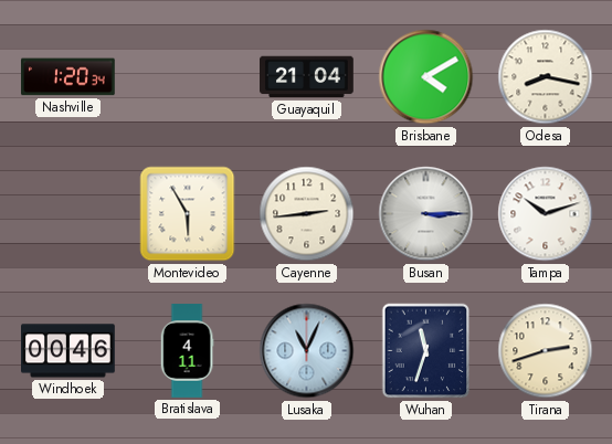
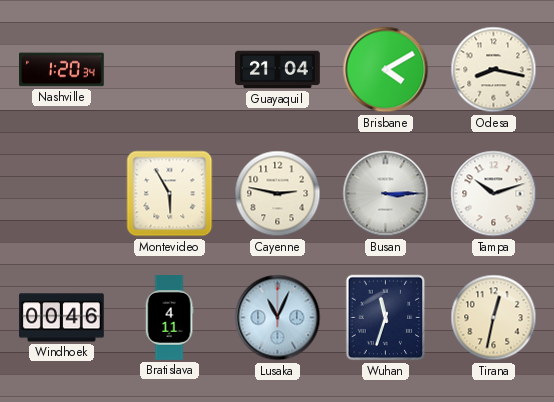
Cayenne: 2:44 -> 2:47 (278, 194)
Tirana: 2:42 -> 12:32 (494, 318)
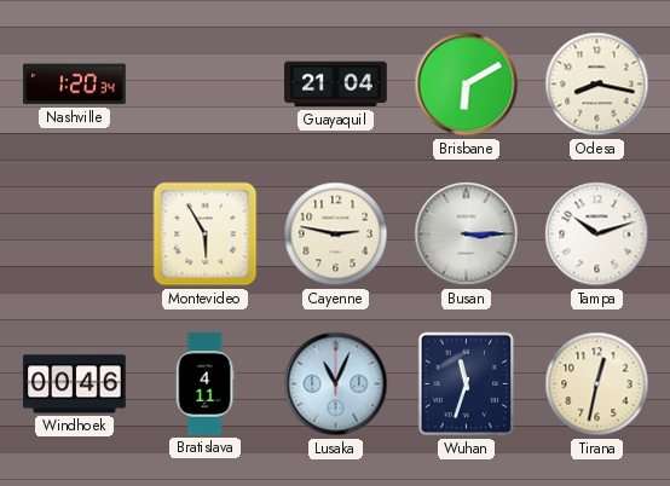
Brisbane: 4:10 -> 6:10 (467, 85)
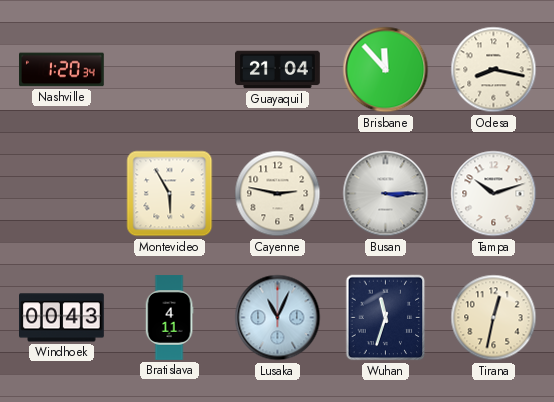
Brisbane: 6:10 -> 11:53 (386, 70)
Windhoek: 00:46 -> 00:43 (62, 318)
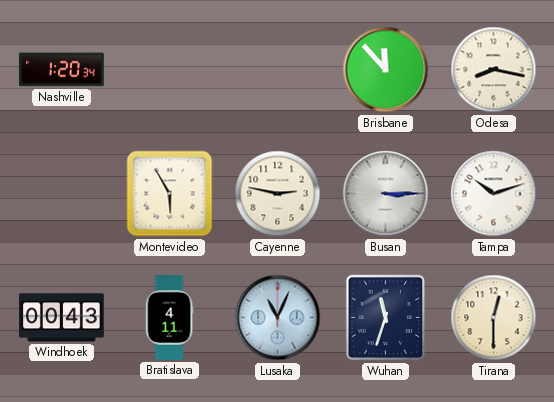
Guayaquil: 21:04 -> none (278, 70)
Tirana: 12:32 -> 12:30 (494, 318)
